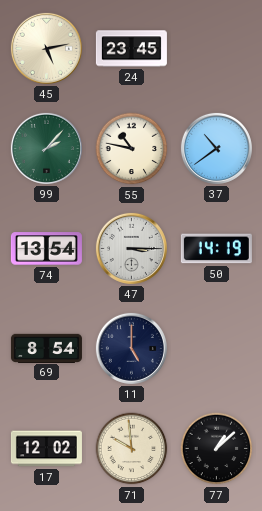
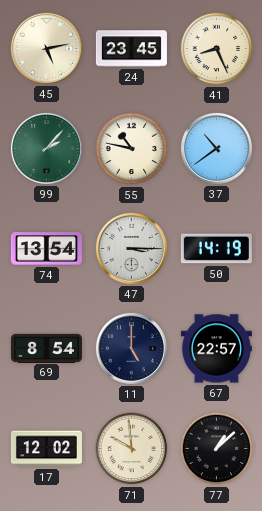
41: none -> 8:26 (217, 49)
67: none -> 22:57 (216, 349)
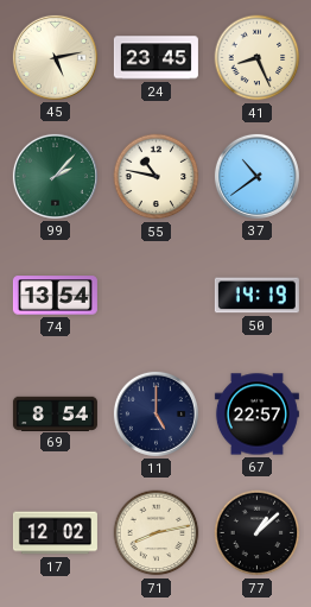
47: 3:15 -> none (131, 248)
71: 9:59 -> 8:13 (157, 533)
